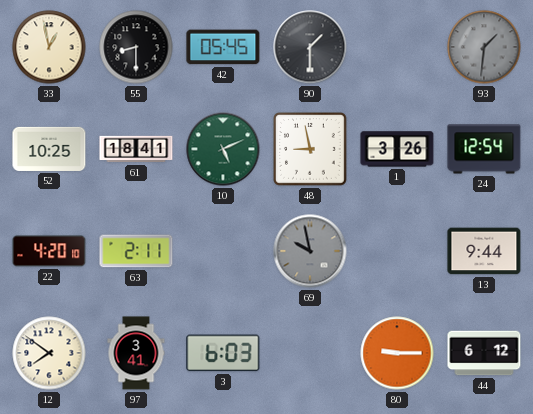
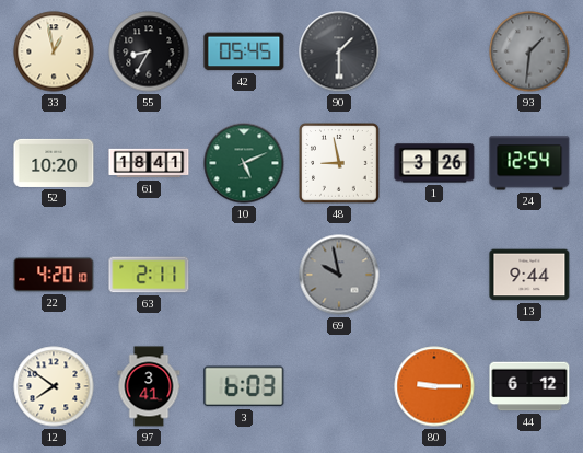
55: 8:30 -> 8:35 (149, 51)
52: 10:25 -> 10:20 (54, 163)
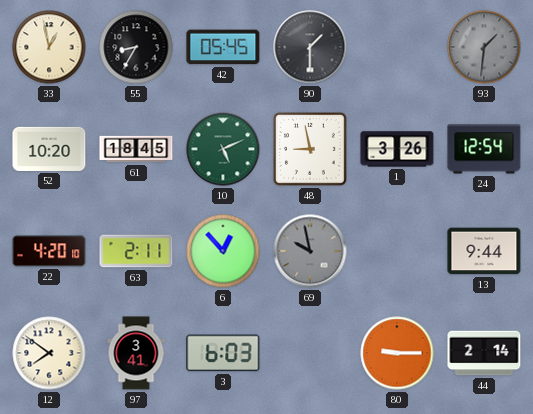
61: 18:41 -> 18:45 (136, 149)
6: none -> 12:53 (223, 251)
44: 6:12 -> 2:14 (484, 353)
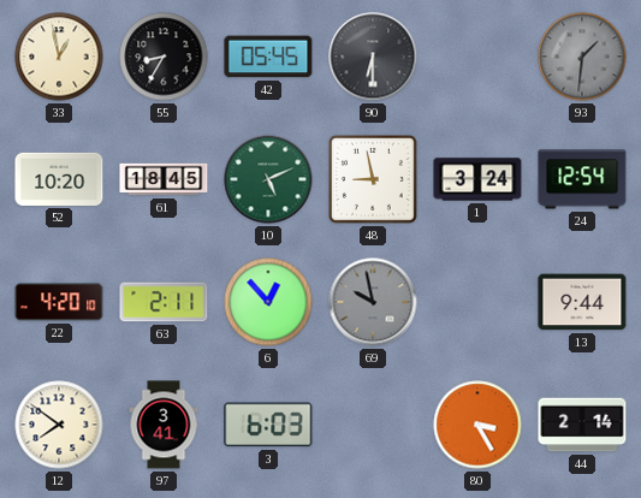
90: 1:30 -> 6:30 (373, 57)
1: 3:26 -> 3:24 (477, 179)
80: 9:15 -> 3:25 (477, 425)
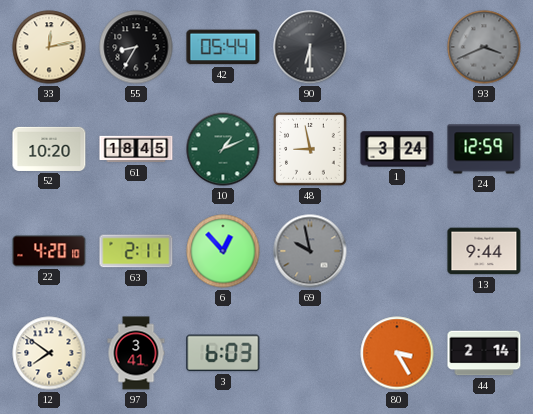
33: 12:58 -> 12:13 (49, 47)
42: 05:45 -> 05:44 (223, 47)
93: 1:31 -> 3:41 (484, 47)
10: 5:11 -> 1:11 (223, 149)
24: 12:54 -> 12:59 (484, 149)
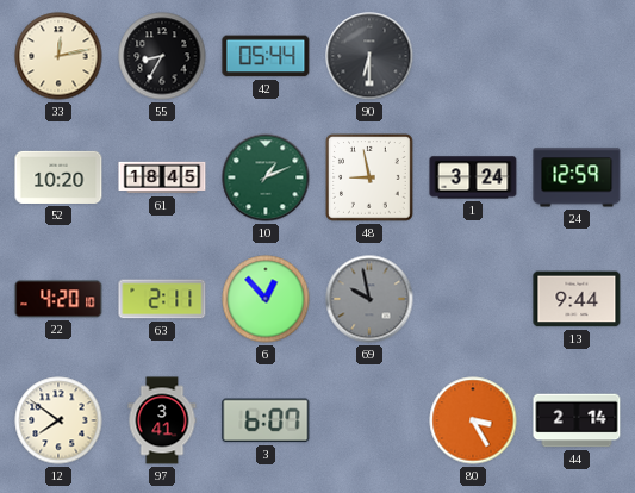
93: 3:41 -> none (484, 47)
3: 6:03 -> 6:07 (266, 420)
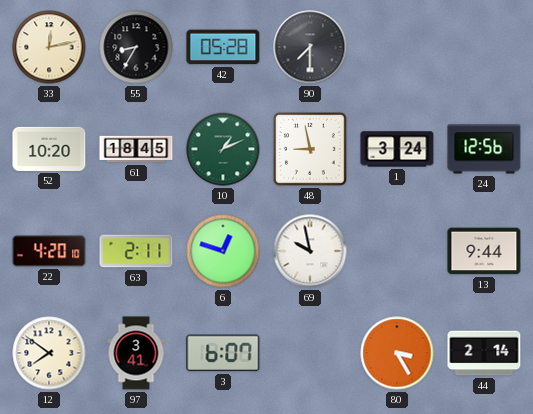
42: 05:44 -> 05:28 (223, 47)
90: 6:30 -> 7:30 (310, 47)
24: 12:59 -> 12:56 (484, 149)
6: 12:53 -> 12:48 (223, 251)
69 dial: grey -> white (310, 251)
